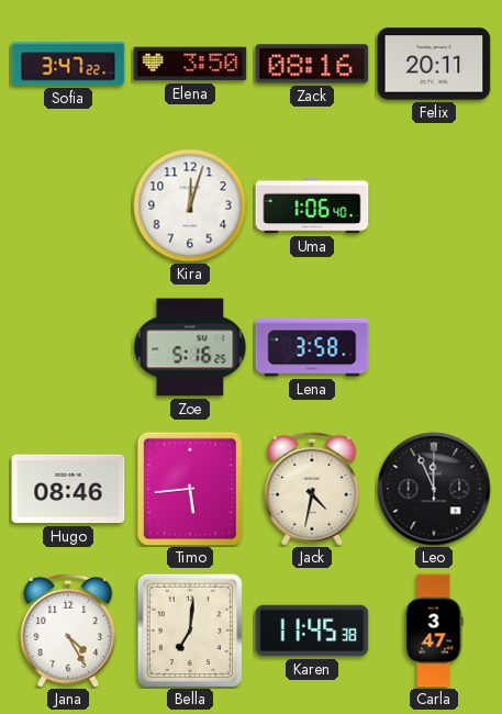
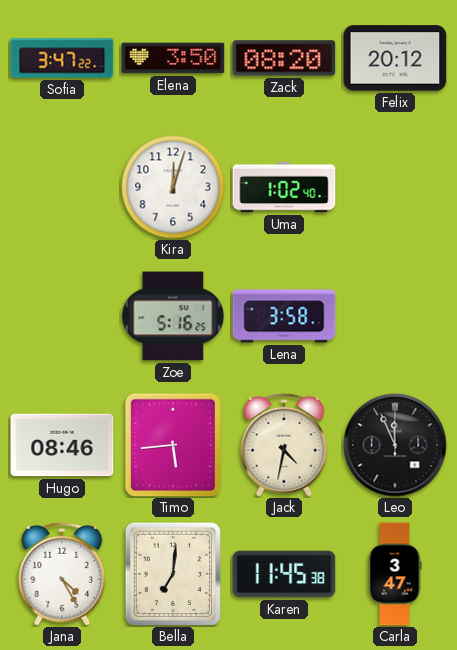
Zack: 08:16 -> 08:20 (284, 58)
Felix: 20:11 -> 20:12 (395, 58)
Uma: 1:06 -> 1:02 (284, 187)
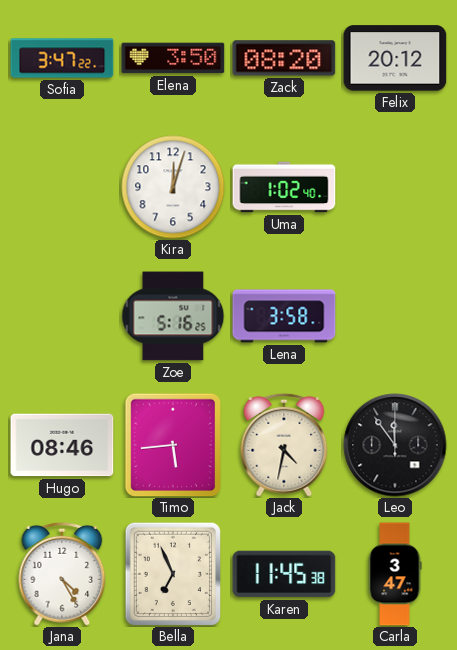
Leo: 11:56 -> 11:54 (395, 445)
Bella: 7:01 -> 6:56 (173, 574)
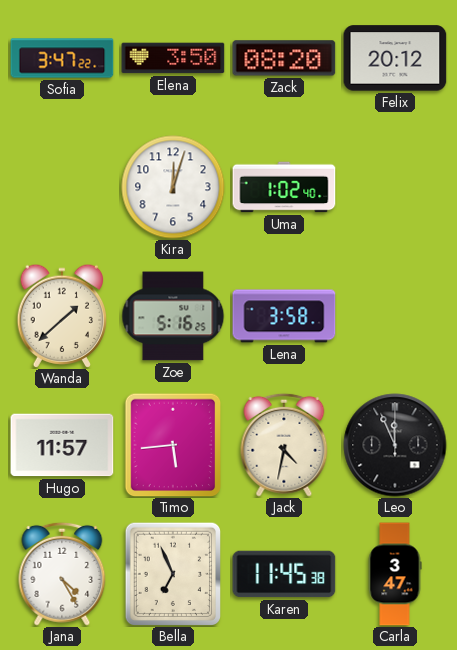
Wanda: none -> 1:38 (62, 315)
Hugo: 08:46 -> 11:57 (62, 445)
Leo: 11:54 -> 11:56 (395, 445)
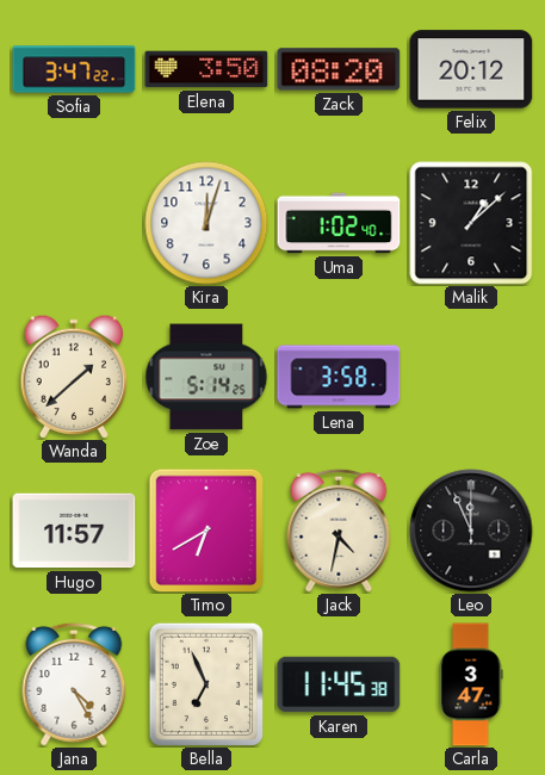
Malik: none -> 1:08 (471, 223)
Zoe: 5:16 -> 5:14 (206, 377)
Timo: 5:44 -> 6:40 (206, 531)
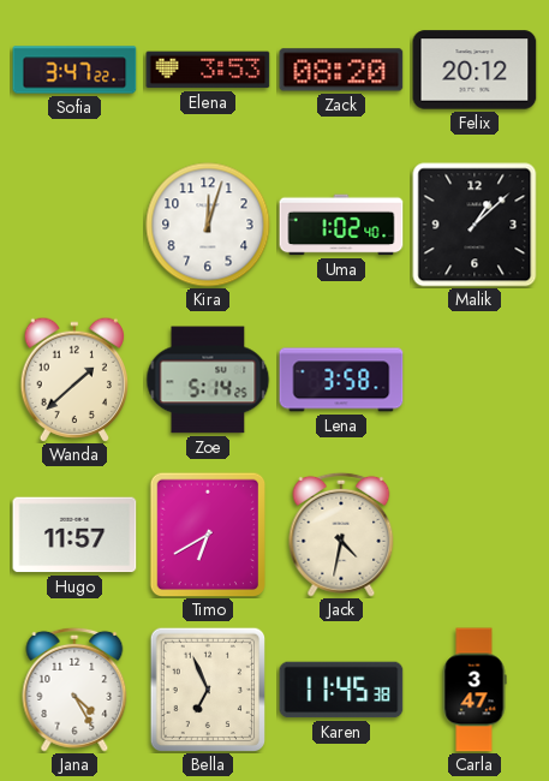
Elena: 3:50 -> 3:53 (208, 70)
Leo: 11:56 -> none (471, 531)
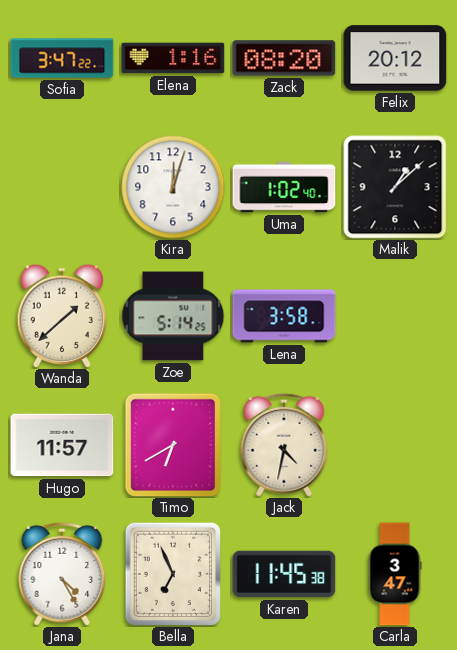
Elena: 3:53 -> 1:16 (173, 58)
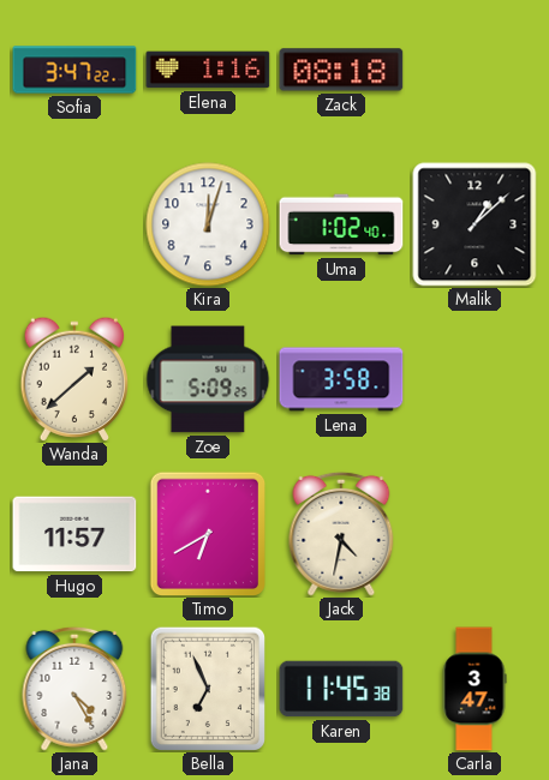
Zack: 08:20 -> 08:18 (341, 70)
Felix: 20:12 -> none (395, 58)
Zoe: 5:14 -> 5:09 (208, 379)
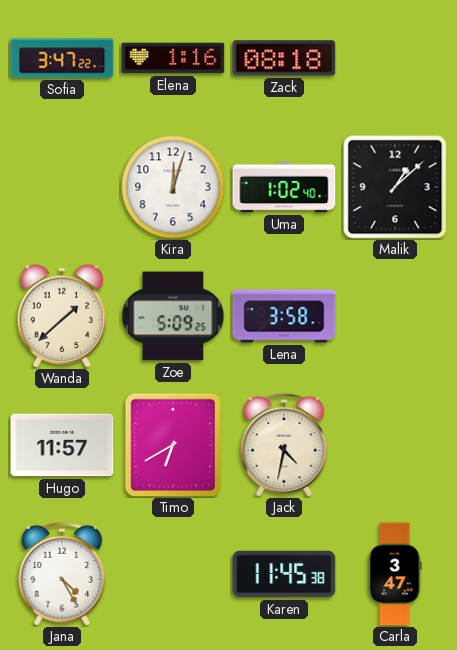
Bella: 6:56 -> none (208, 689)
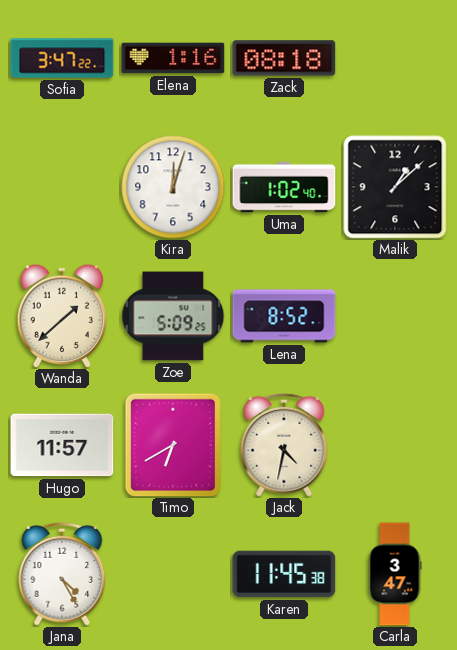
Lena: 3:58 -> 8:52 (284, 316)
